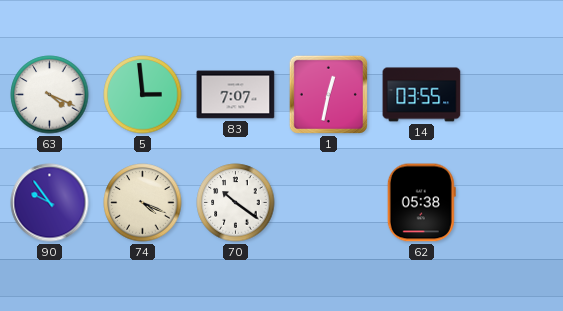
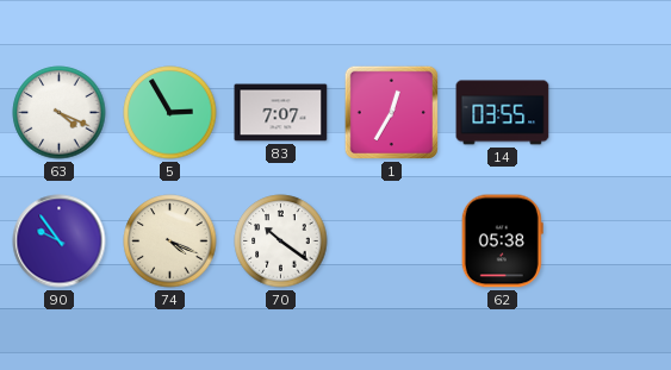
5: 2:59 -> 2:55 (170, 113)
1: 12:32 -> 12:35 (391, 112)
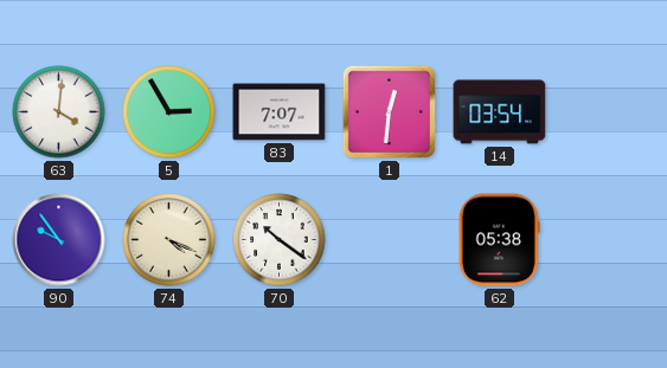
63: 4:19 -> 4:01 (59, 112)
1: 12:35 -> 12:31 (389, 111)
14: 03:55 -> 03:54 (500, 112)
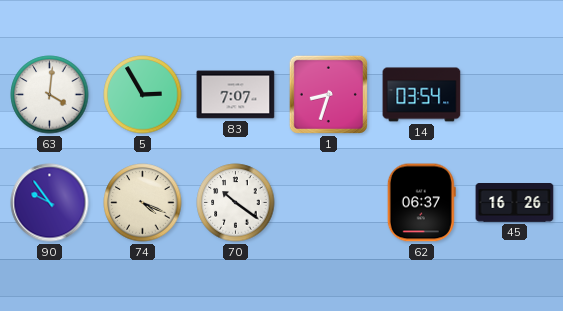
1: 12:31 -> 8:33 (328, 94)
62: 05:38 -> 06:37 (421, 203)
45: none -> 16:26 (515, 203)
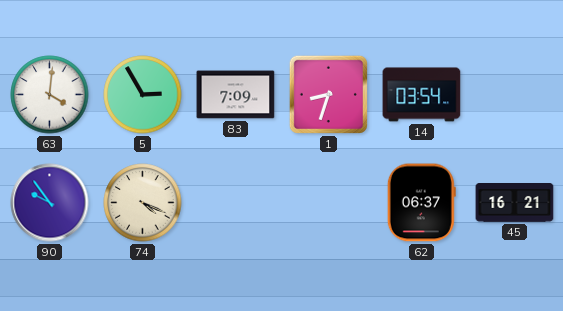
83: 7:07 -> 7:09 (236, 95)
70: 10:21 -> none (236, 203)
45: 16:26 -> 16:21 (515, 203)
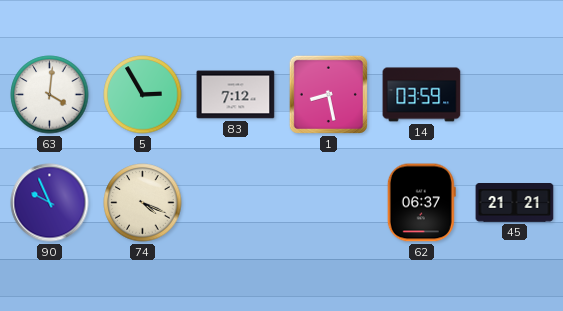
83: 7:09 -> 7:12 (236, 95)
1: 8:33 -> 8:28 (328, 94)
14: 03:54 -> 03:59 (422, 95)
90: 9:54 -> 9:56 (50, 203)
45: 16:21 -> 21:21 (515, 203)
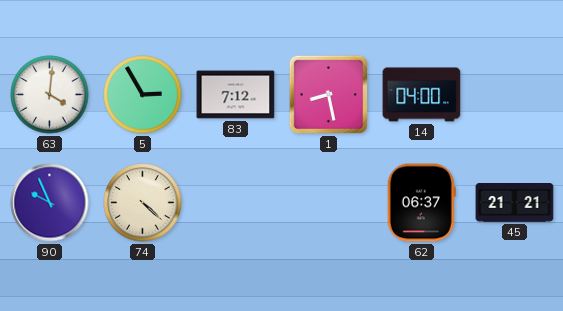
14: 03:59 -> 04:00 (422, 95)
74: 4:19 -> 4:22 (143, 203)
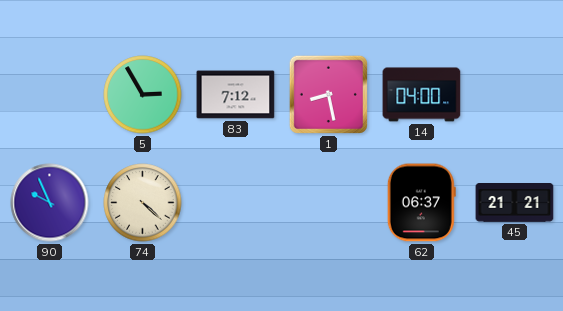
63: 4:01 -> none (50, 95)
